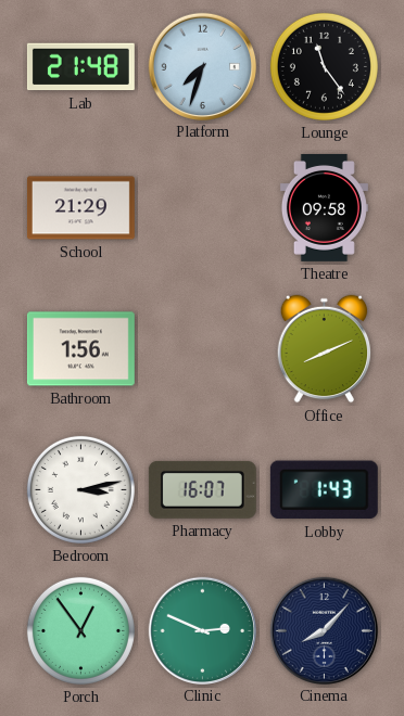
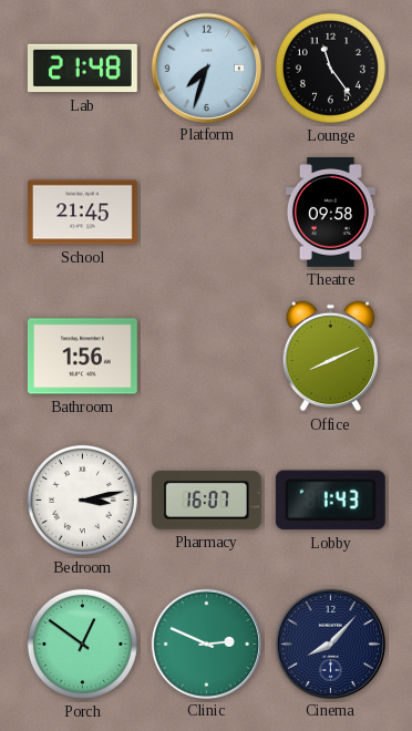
School: 21:29 -> 21:45 (82, 213)
Porch: 12:54 -> 12:51 (82, 644)
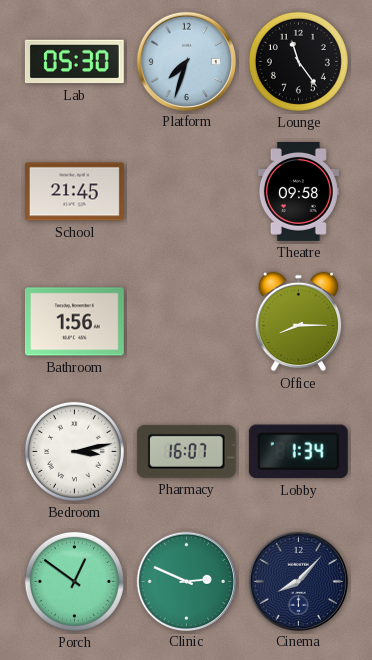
Lab: 21:48 -> 05:30 (74, 62)
Office: 8:11 -> 8:15 (299, 322)
Lobby: 1:43 -> 1:34 (298, 452)
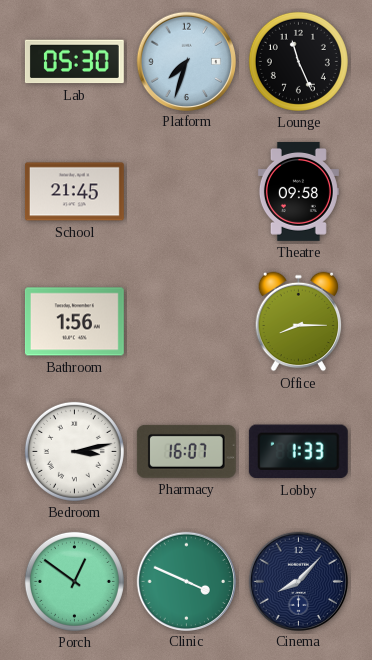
Lounge: 11:24 -> 11:26 (298, 61)
Lobby: 1:34 -> 1:33 (298, 452)
Clinic: 2:49 -> 3:49 (186, 581)
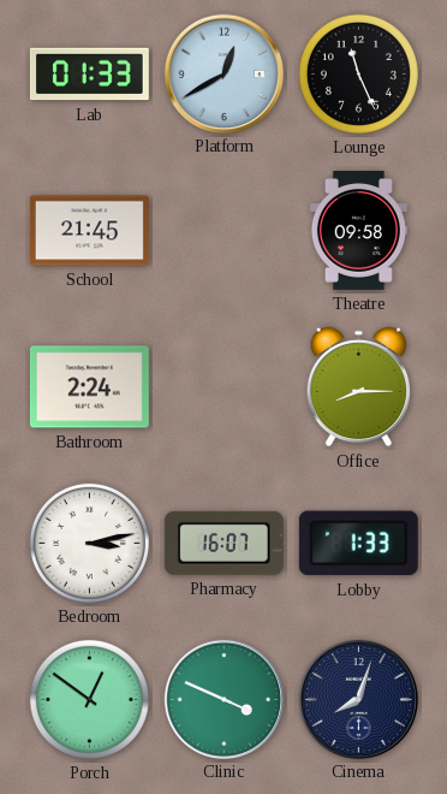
Lab: 05:30 -> 01:33 (89, 75)
Platform: 7:33 -> 12:40 (223, 73)
Bathroom: 1:56 -> 2:24 (89, 387)
Cinema: 8:07 -> 8:03 (358, 699)
